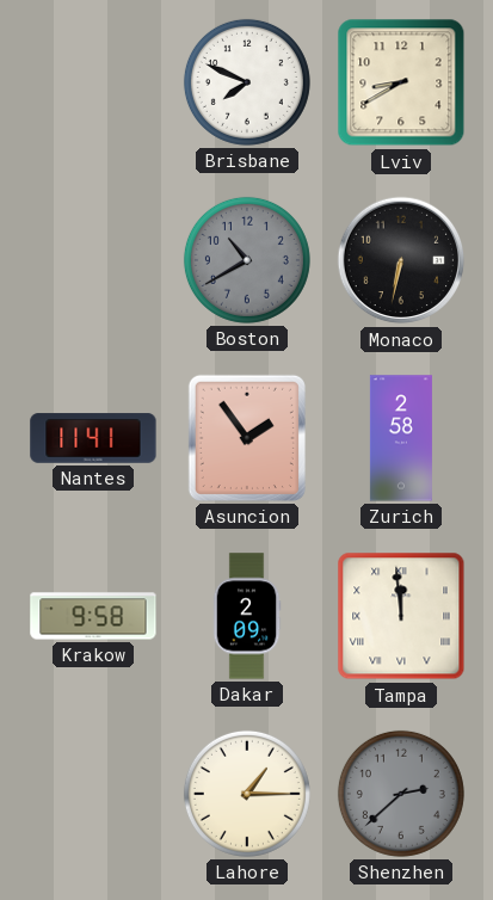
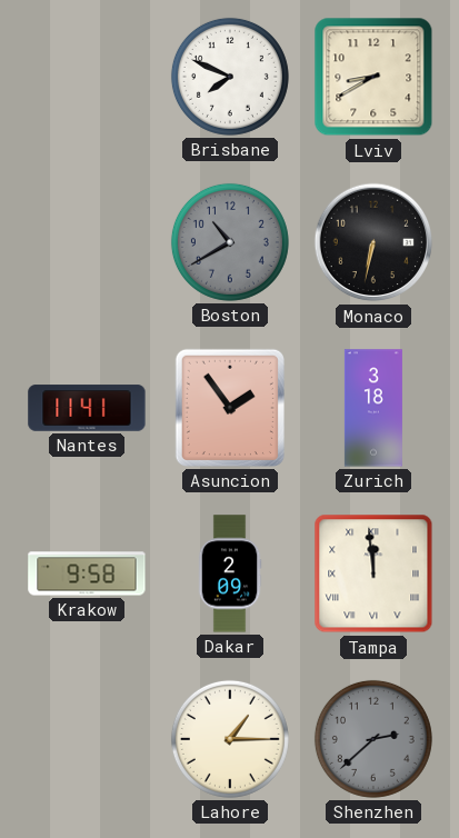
Zurich: 2:58 -> 3:18 (373, 408)
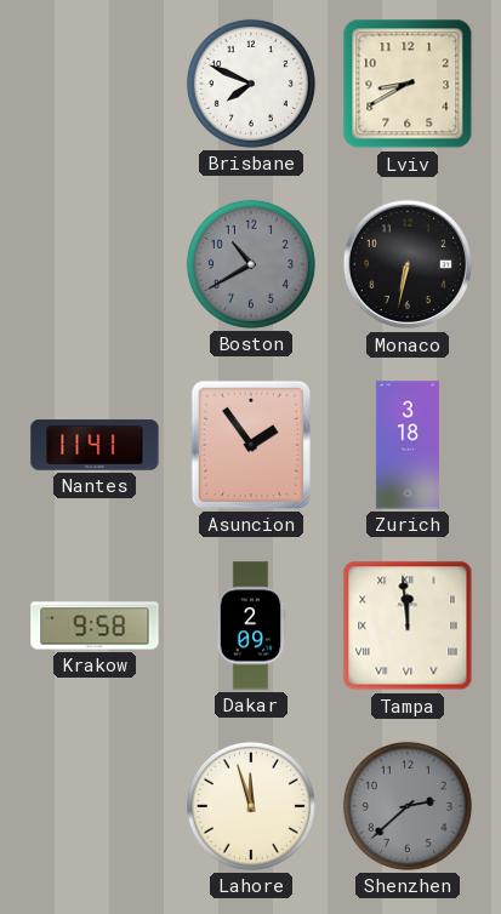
Lahore: 1:15 -> 11:57 (251, 806)
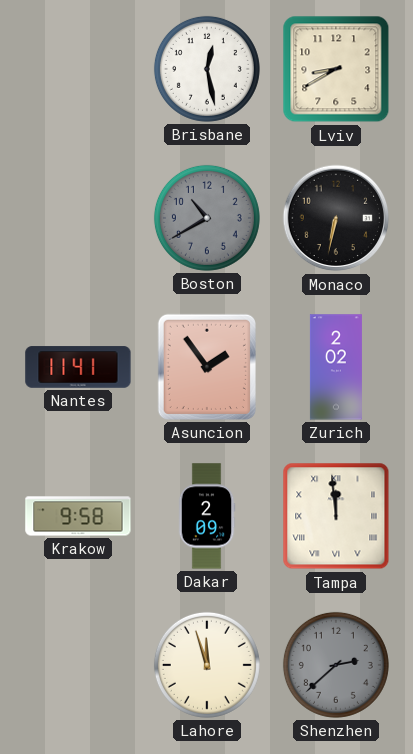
Brisbane: 7:49 -> 12:28 (207, 69)
Zurich: 3:18 -> 2:02 (336, 367)
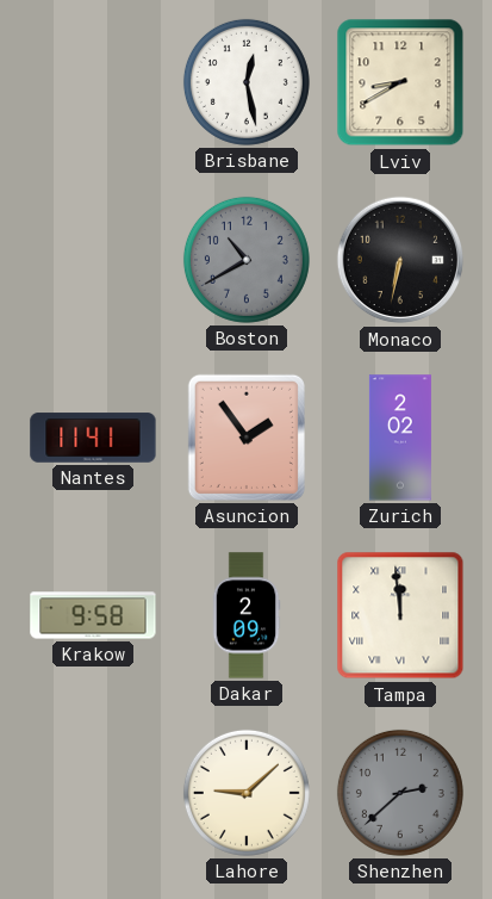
Lahore: 11:57 -> 9:08 (247, 793)
